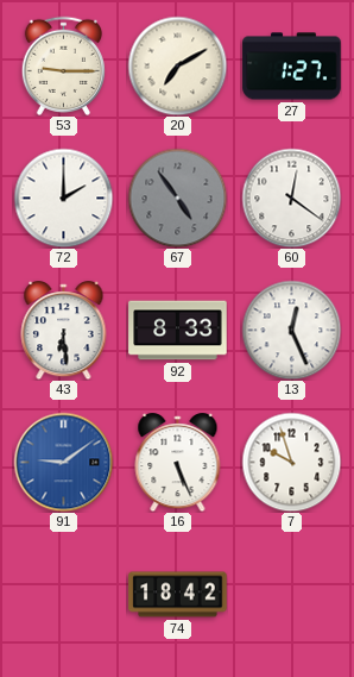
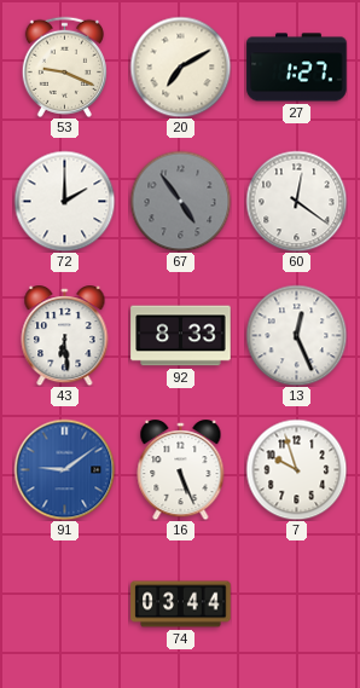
53: 9:15 -> 9:19 (64, 67)
74: 18:42 -> 03:44 (181, 605)
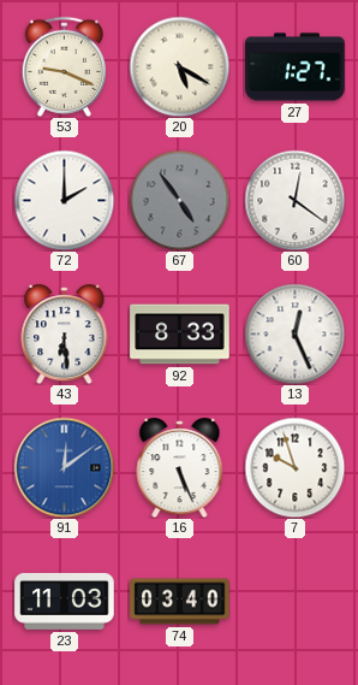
20: 7:10 -> 5:20 (179, 66)
91: 9:09 -> 12:09 (64, 467)
23: none -> 11:03 (65, 601)
74: 03:44 -> 03:40 (180, 602)
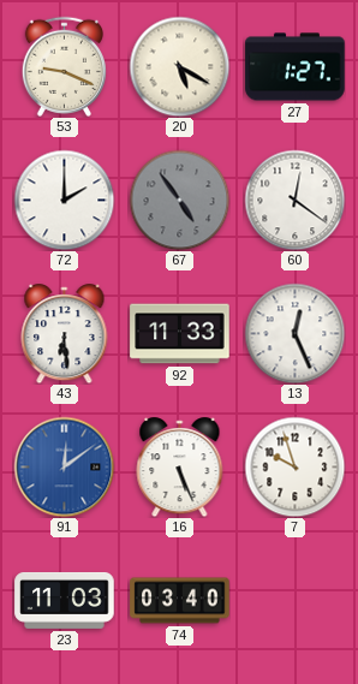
92: 8:33 -> 11:33 (180, 334)
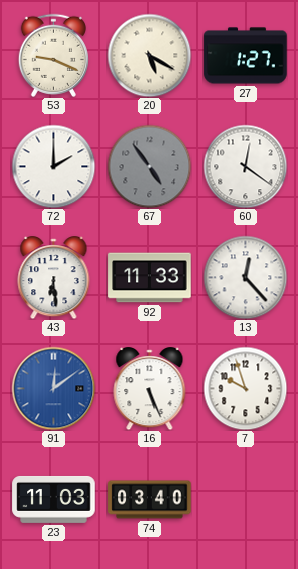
13: 12:26 -> 12:23 (245, 277)
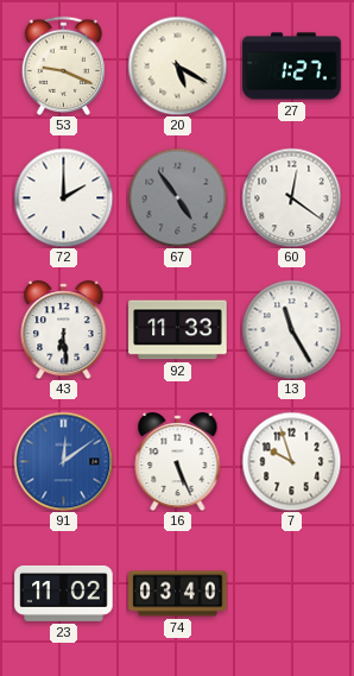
13: 12:23 -> 11:25 (291, 329)
23: 11:03 -> 11:02 (64, 593)
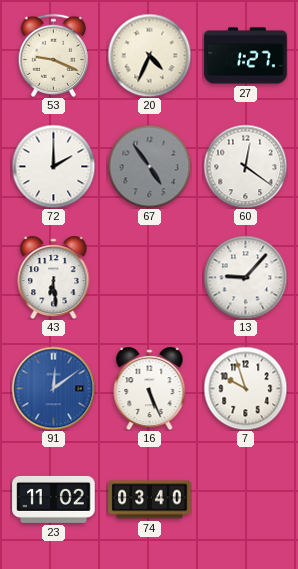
20: 5:20 -> 4:34 (149, 55)
92: 11:33 -> none (178, 330)
13: 11:25 -> 9:07 (245, 277)
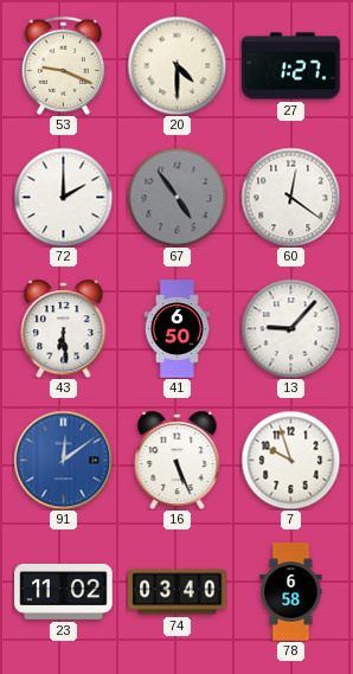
20: 4:34 -> 4:30 (176, 65)
41: none -> 6:50 (176, 329)
78: none -> 6:58 (291, 592)
